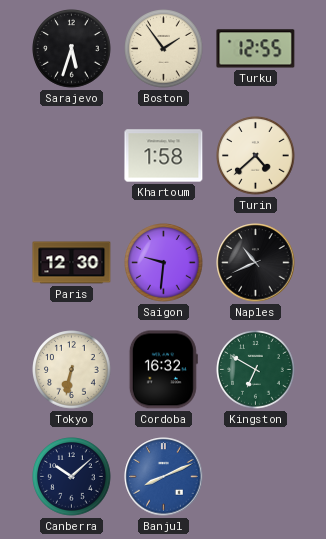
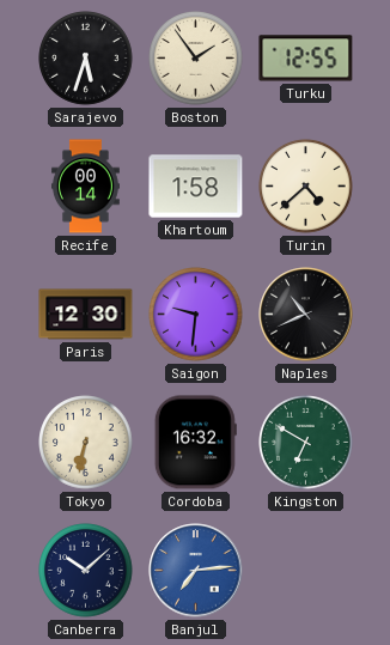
Recife: none -> 00:14 (86, 187)
Banjul: 8:11 -> 7:14 (196, 571)
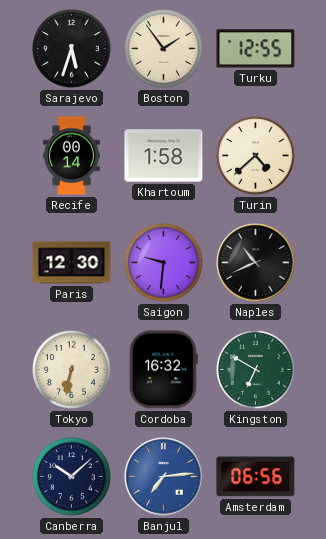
Amsterdam: none -> 06:56 (256, 477)
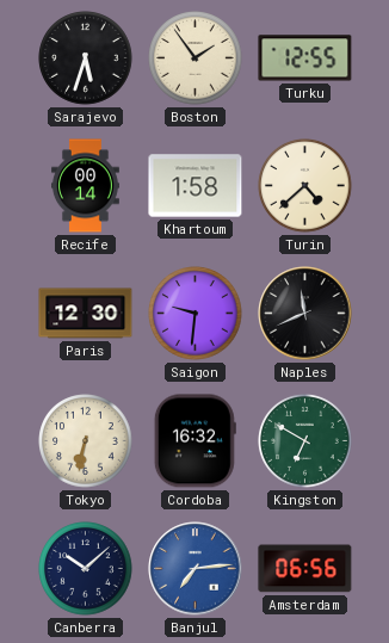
Naples: 10:41 -> 11:41 (305, 314)
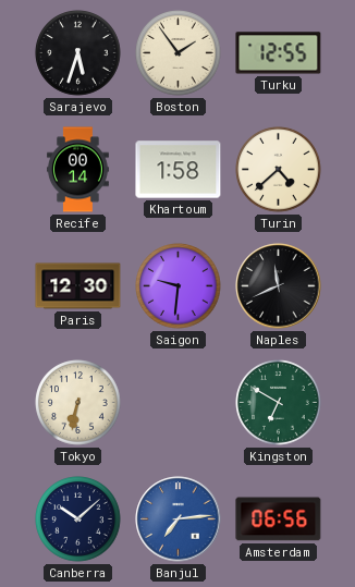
Cordoba: 16:32 -> none (194, 441)
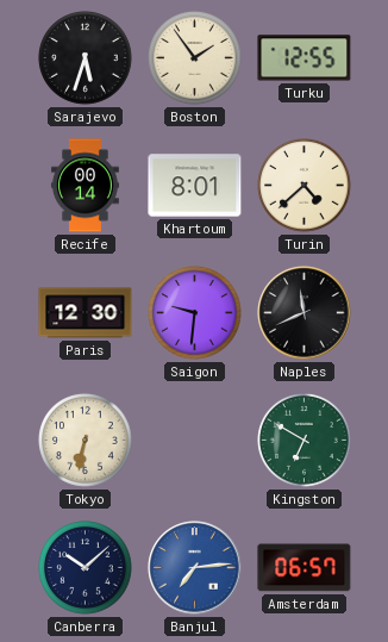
Khartoum: 1:58 -> 8:01 (195, 186)
Amsterdam: 06:56 -> 06:57 (305, 568)
